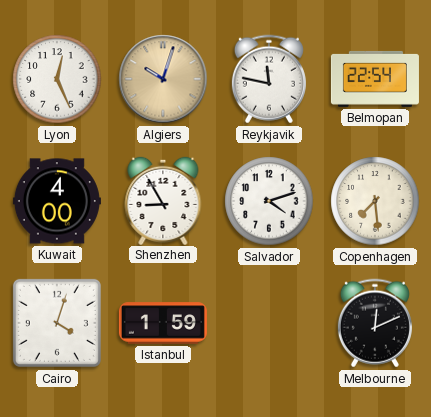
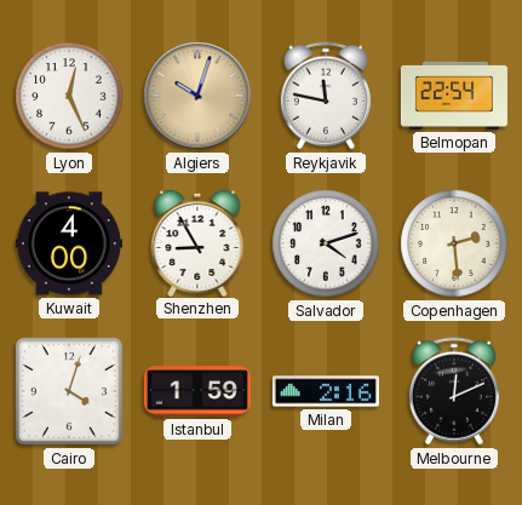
Copenhagen: 7:29 -> 2:29 (454, 243)
Milan: none -> 2:16 (326, 391)
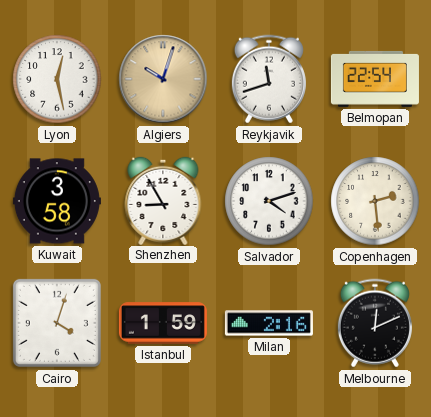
Lyon: 12:26 -> 12:28 (57, 79)
Reykjavik: 11:47 -> 11:42 (269, 79)
Kuwait: 4:00 -> 3:58 (57, 201)
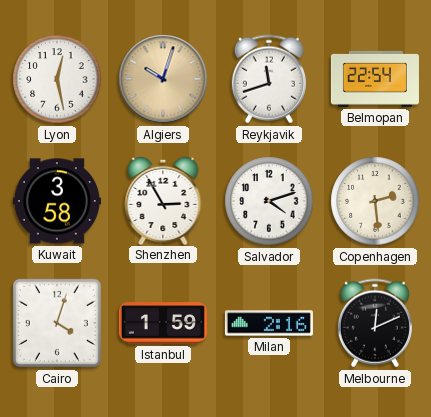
Shenzhen: 8:55 -> 2:55 (163, 200)
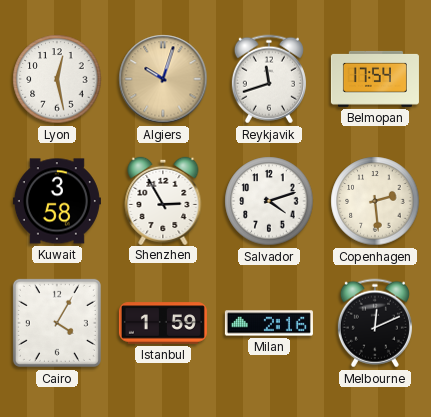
Belmopan: 22:54 -> 17:54 (375, 79)
Cairo: 4:03 -> 4:05 (57, 323)
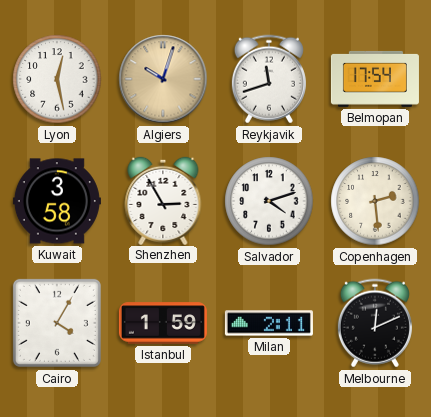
Milan: 2:16 -> 2:11 (269, 323)
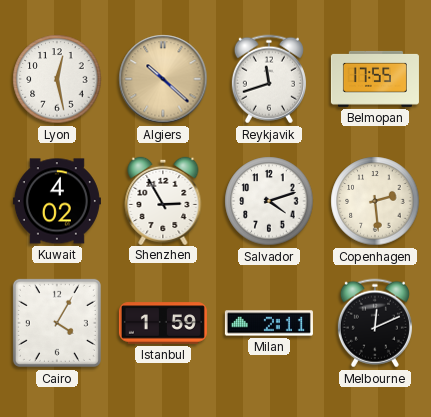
Algiers: 10:03 -> 10:22 (163, 79)
Belmopan: 17:54 -> 17:55 (375, 79)
Kuwait: 3:58 -> 4:02 (57, 201)
